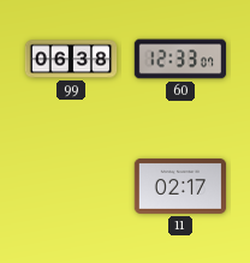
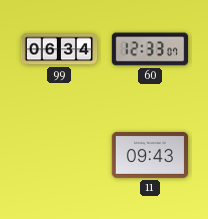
99: 06:38 -> 06:34 (59, 49)
11: 02:17 -> 09:43 (150, 155)
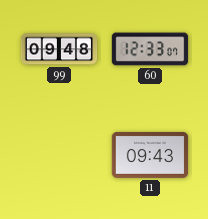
99: 06:34 -> 09:48 (59, 49)
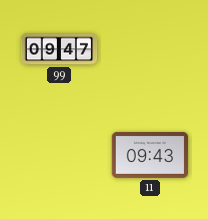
99: 09:48 -> 09:47 (59, 49)
60: 12:33 -> none (150, 49)
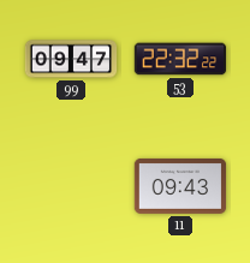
53: none -> 22:32 (180, 59)
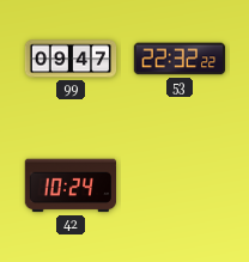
42: none -> 10:24 (69, 185)
11: 09:43 -> none (180, 186)
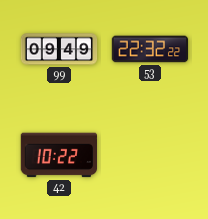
99: 09:47 -> 09:49 (59, 49)
42: 10:24 -> 10:22 (58, 155)
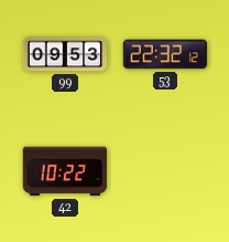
99: 09:49 -> 09:53 (65, 54)
53: 22:32:22 -> 22:32:12 (165, 54)
